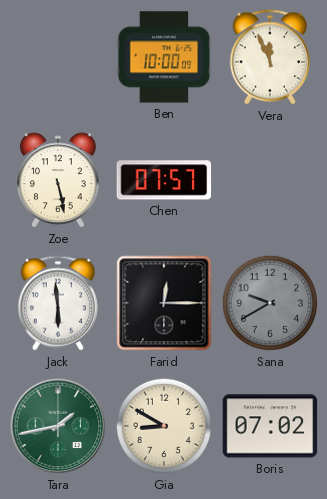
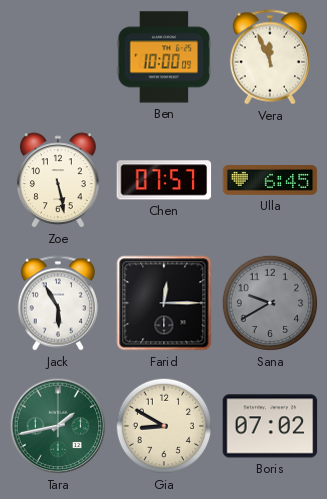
Ulla: none -> 6:45 (270, 181)
Jack: 5:59 -> 5:55 (58, 303)
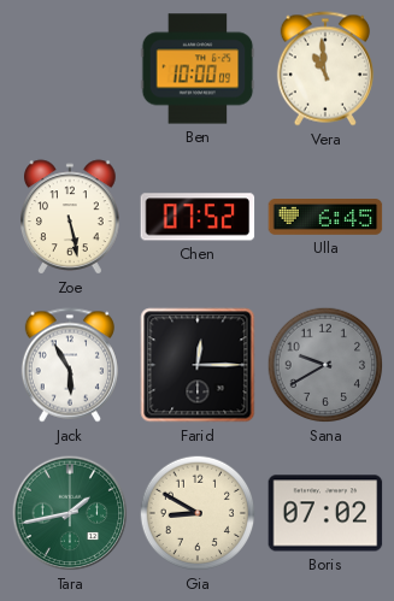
Vera: 11:56 -> 10:59 (325, 69)
Chen: 07:57 -> 07:52 (198, 217)
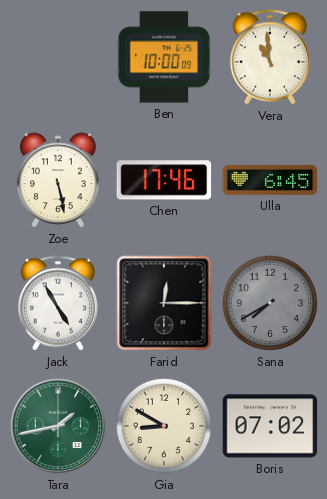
Chen: 07:52 -> 17:46 (164, 180)
Jack: 5:55 -> 4:55 (58, 303)
Sana: 9:40 -> 7:40 (270, 303)
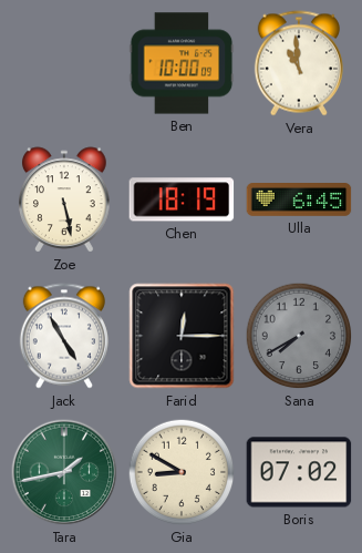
Chen: 17:46 -> 18:19 (182, 199)
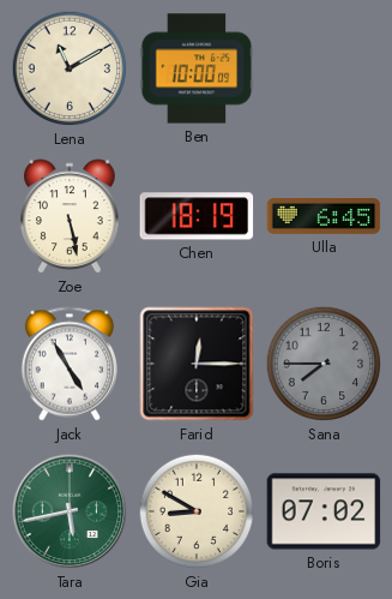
Lena: none -> 11:10 (70, 68)
Vera: 10:59 -> none (299, 63)
Sana: 7:40 -> 7:45 (324, 364)
Tara: 1:43 -> 5:43 (70, 511)
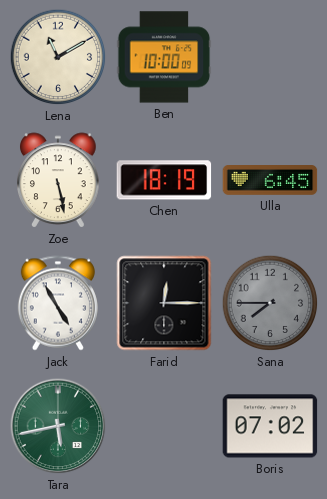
Gia: 8:50 -> none (197, 511)
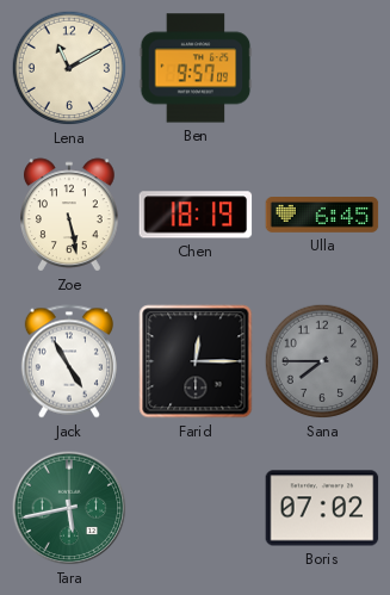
Ben: 10:00 -> 9:57 (196, 68)
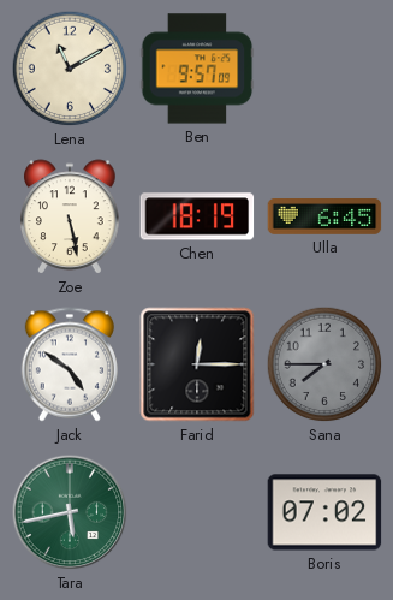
Jack: 4:55 -> 4:51 (70, 364)
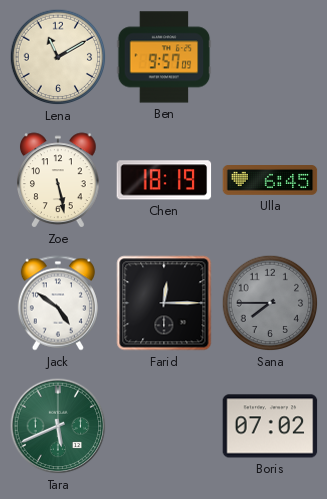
Tara: 5:43 -> 5:41 (58, 426)
